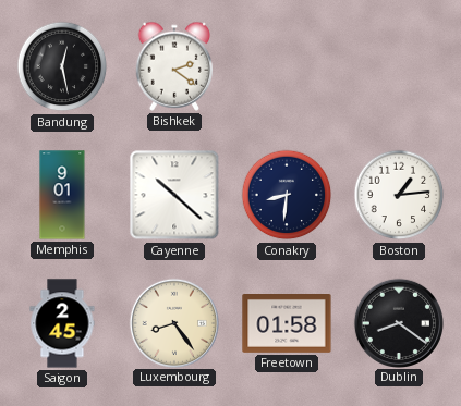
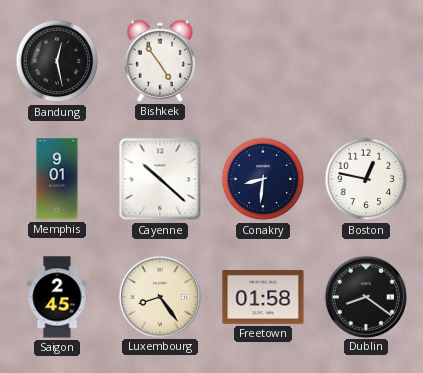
Bishkek: 2:21 -> 4:54 (160, 61)
Boston: 1:14 -> 12:47 (366, 179)
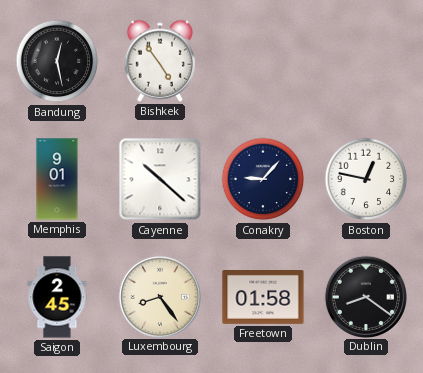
Conakry: 8:31 -> 9:07 (263, 179)
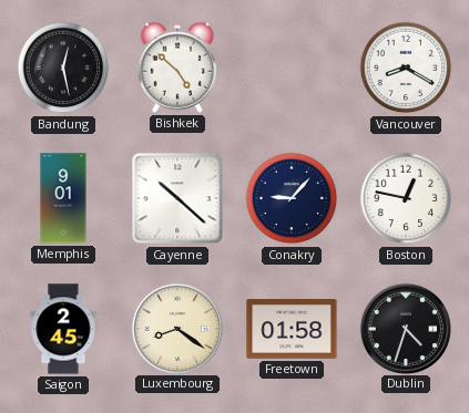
Bishkek: 4:54 -> 4:52 (177, 68)
Vancouver: none -> 8:20 (406, 68)
Luxembourg: 8:24 -> 8:21 (176, 328)
Dublin: 8:21 -> 4:33 (405, 328)
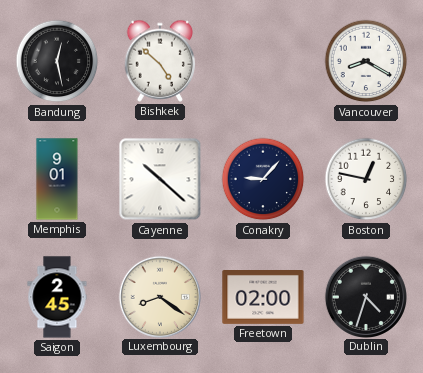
Freetown: 01:58 -> 02:00 (263, 298)
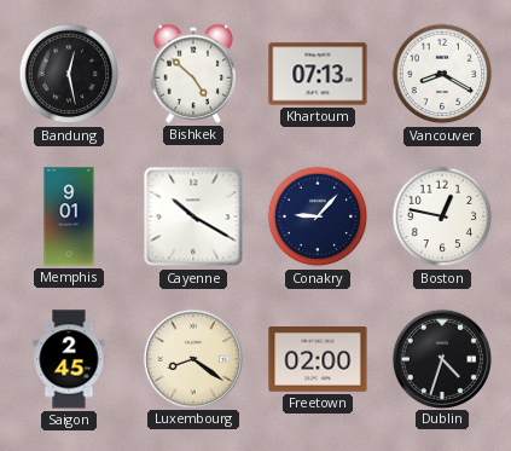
Khartoum: none -> 07:13 (318, 74)
Cayenne: 10:22 -> 10:20 (193, 216)
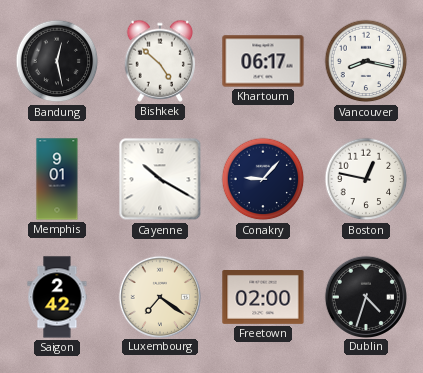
Khartoum: 07:13 -> 06:17 (263, 61)
Vancouver: 8:20 -> 8:17 (366, 61)
Saigon: 2:45 -> 2:42 (57, 297)
Luxembourg: 8:21 -> 7:21 (159, 296)
